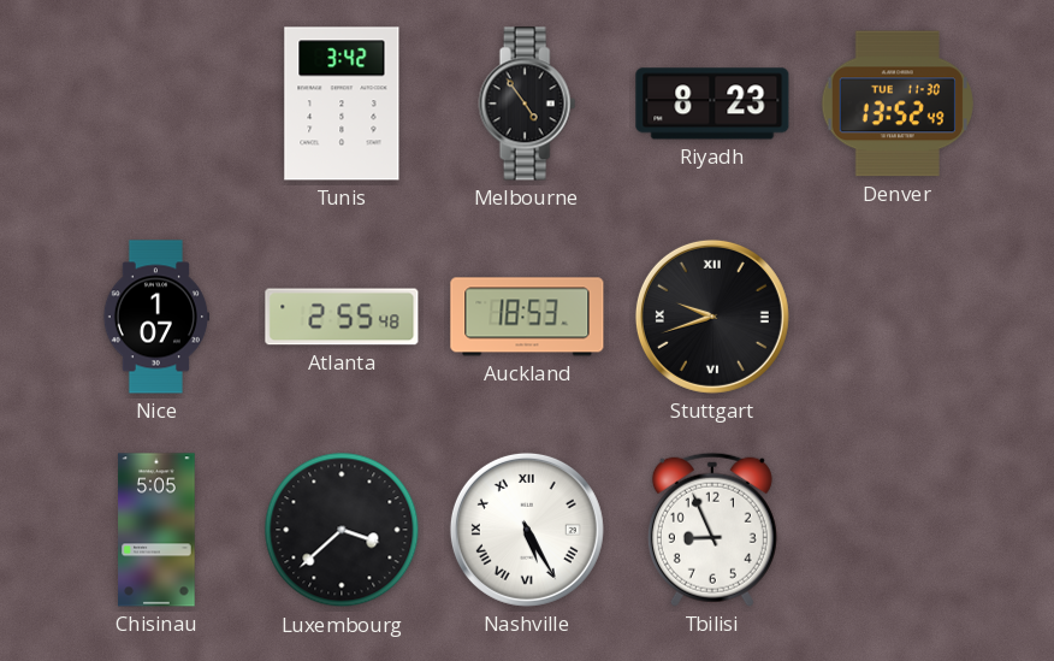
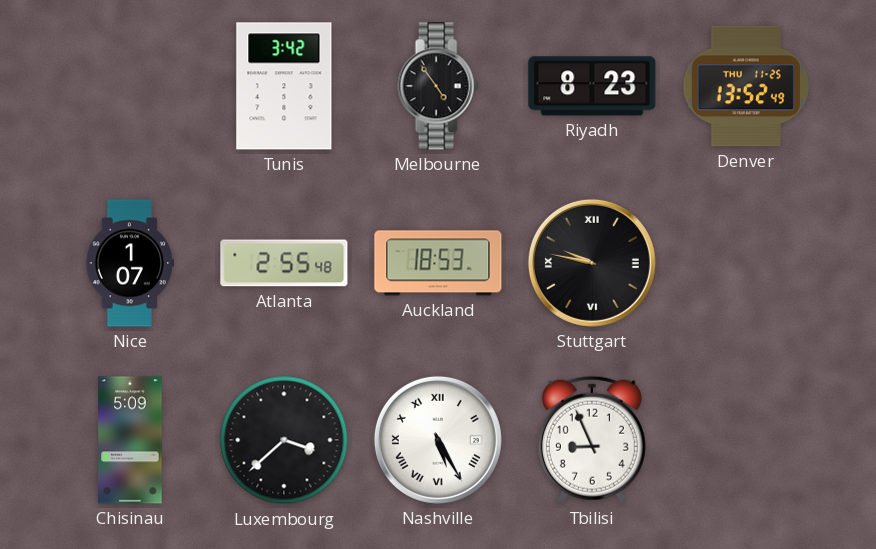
Denver date: TUE 11-30 -> THU 11-25 (746, 86)
Stuttgart: 9:42 -> 9:47 (592, 263)
Chisinau: 5:05 -> 5:09 (130, 440)
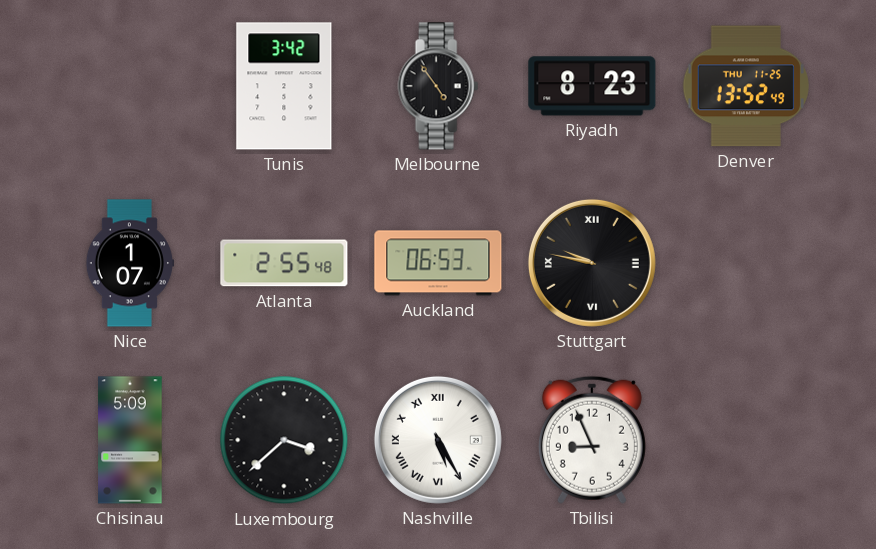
Auckland: 18:53 -> 06:53 (438, 263)
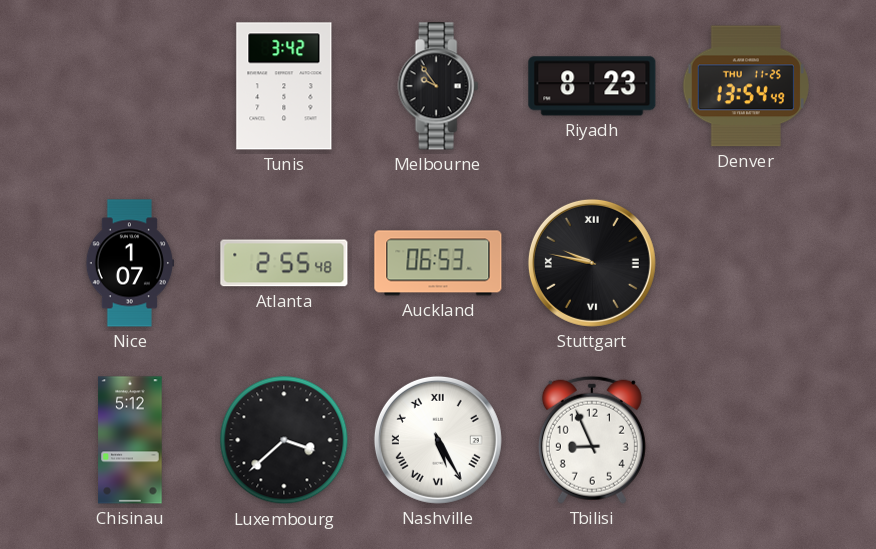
Melbourne: 4:54 -> 9:54 (438, 86)
Denver: 13:52 -> 13:54 (746, 86)
Chisinau: 5:09 -> 5:12 (130, 440)
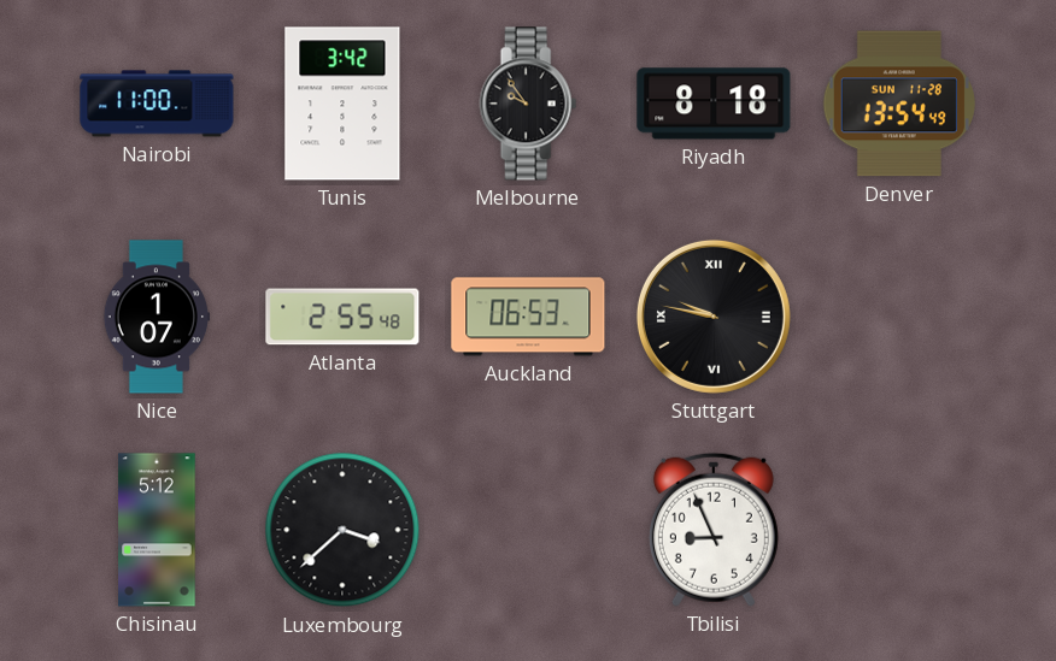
Nairobi: none -> 11:00 (157, 104)
Riyadh: 8:23 -> 8:18 (714, 104)
Denver date: THU 11-25 -> SUN 11-28 (899, 104)
Nashville: 5:25 -> none (438, 440)
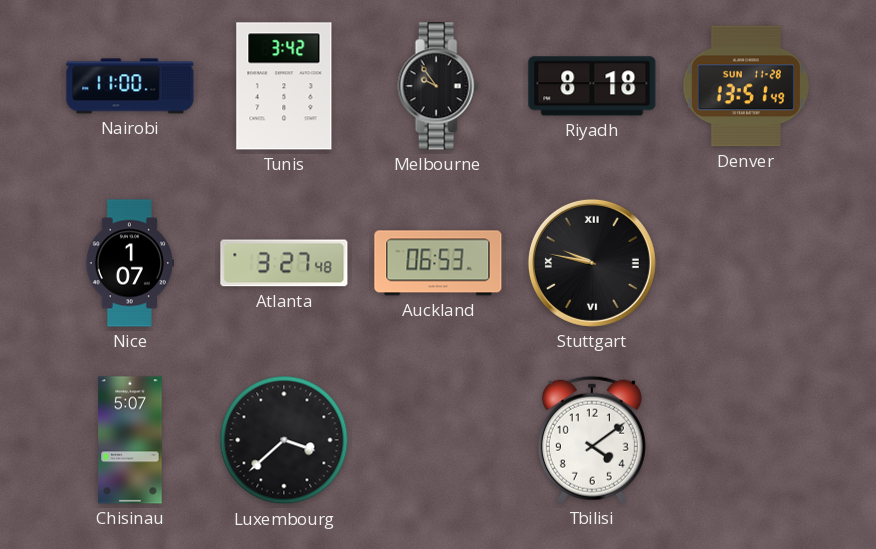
Denver: 13:54 -> 13:51 (746, 86)
Atlanta: 2:55 -> 3:27 (284, 263)
Chisinau: 5:12 -> 5:07 (130, 440)
Tbilisi: 8:56 -> 4:09 (592, 440)
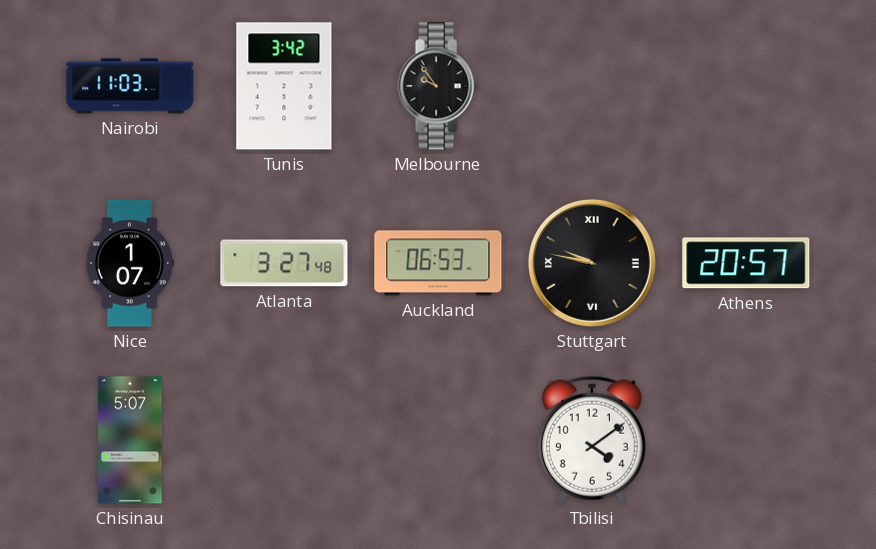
Nairobi: 11:00 -> 11:03 (130, 86)
Riyadh: 8:18 -> none (592, 86)
Denver: 13:51 -> none (746, 86)
Athens: none -> 20:57 (746, 263)
Luxembourg: 3:38 -> none (284, 440)
